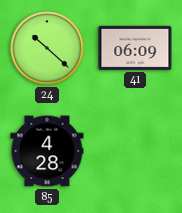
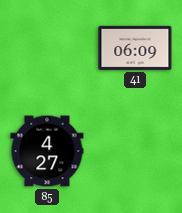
24: 10:22 -> none (47, 48)
85: 4:28 -> 4:27 (47, 151)
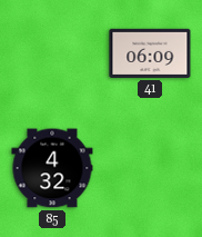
85: 4:27 -> 4:32 (52, 168)
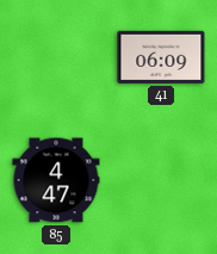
85: 4:32 -> 4:47 (56, 180)
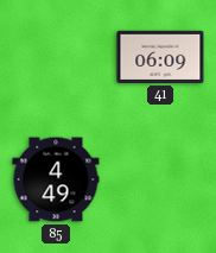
85: 4:47 -> 4:49 (56, 179)
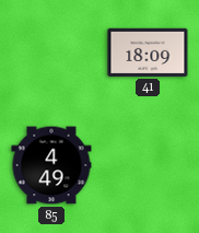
41: 06:09 -> 18:09 (148, 53)
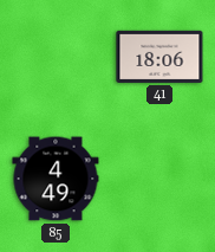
41: 18:09 -> 18:06 (159, 57)
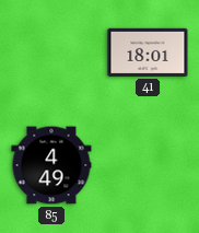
41: 18:06 -> 18:01 (148, 53)
